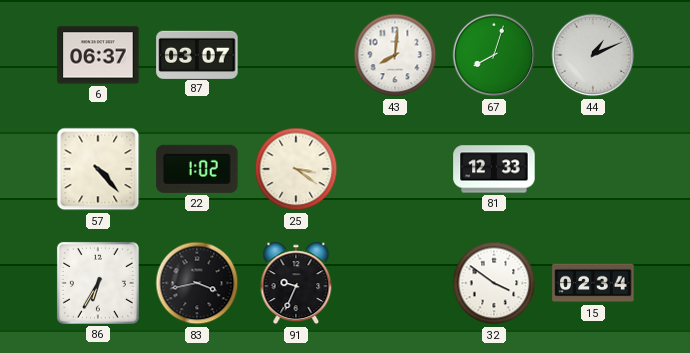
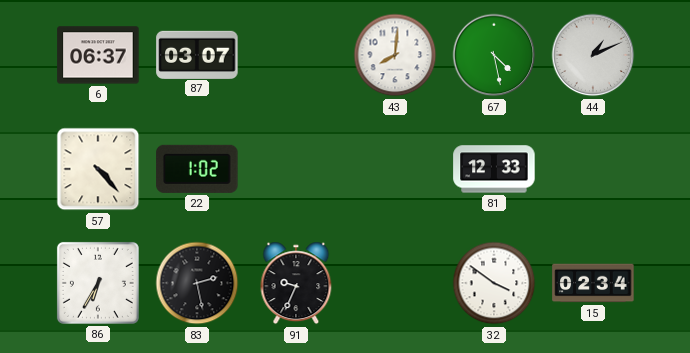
67: 8:03 -> 4:28 (494, 55)
25: 3:21 -> none (296, 169)
83: 3:43 -> 2:28 (197, 283)
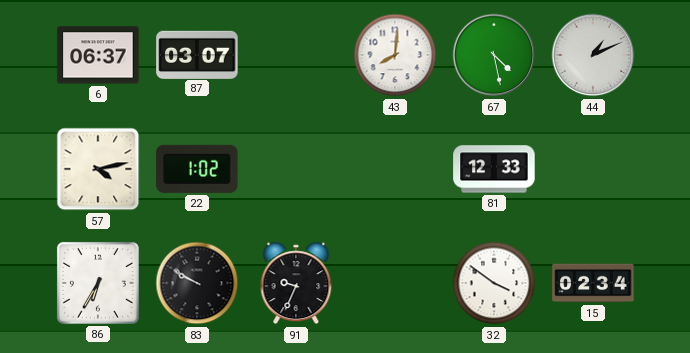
57: 4:23 -> 4:13 (98, 169)
83: 2:28 -> 9:50 (197, 283)
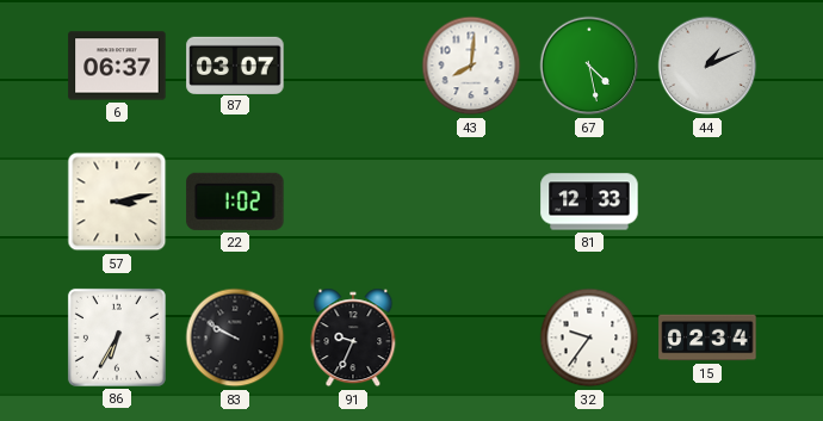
57: 4:13 -> 3:13 (117, 202)
32: 3:51 -> 9:36 (589, 338)
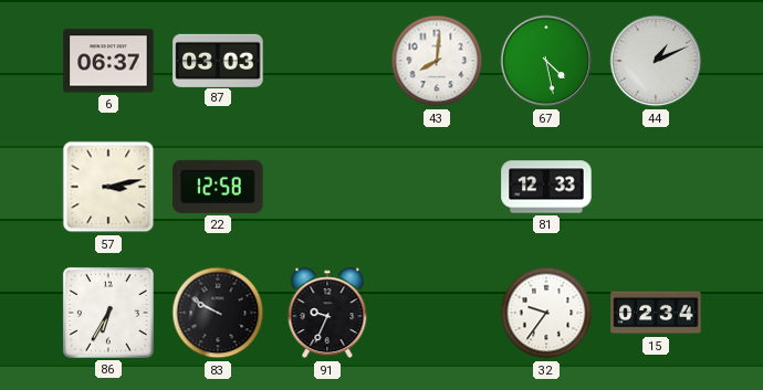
87: 03:07 -> 03:03 (218, 60)
22: 1:02 -> 12:58 (218, 187)
